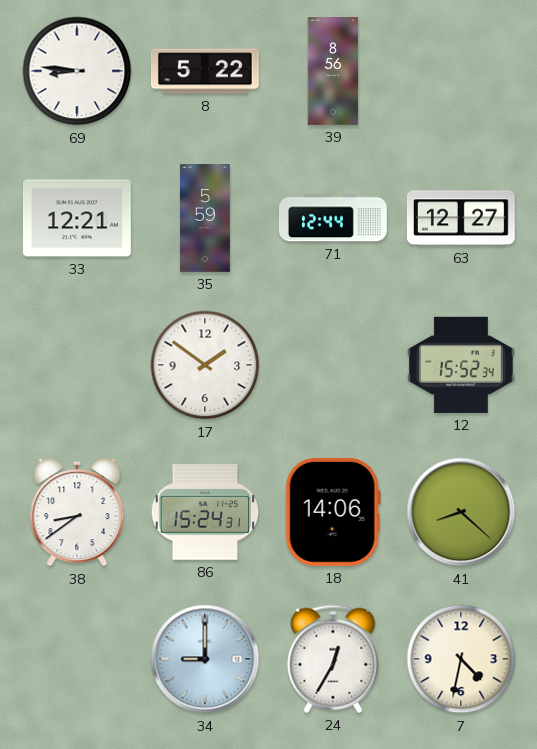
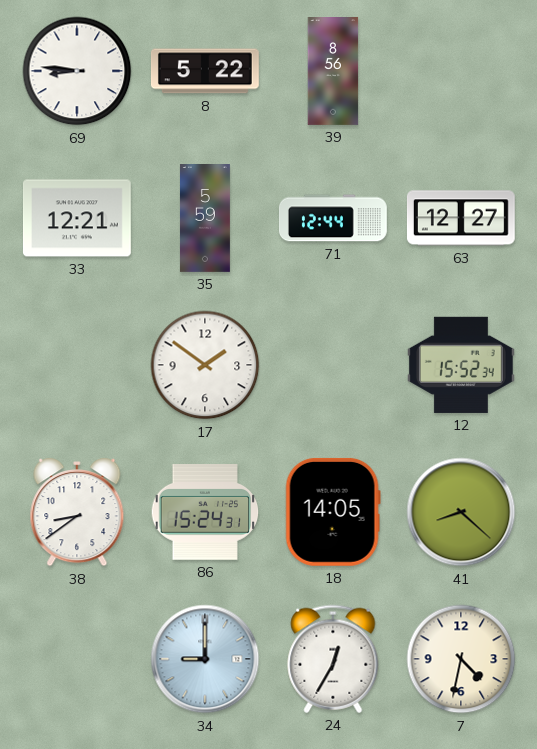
18: 14:06 -> 14:05 (333, 512)
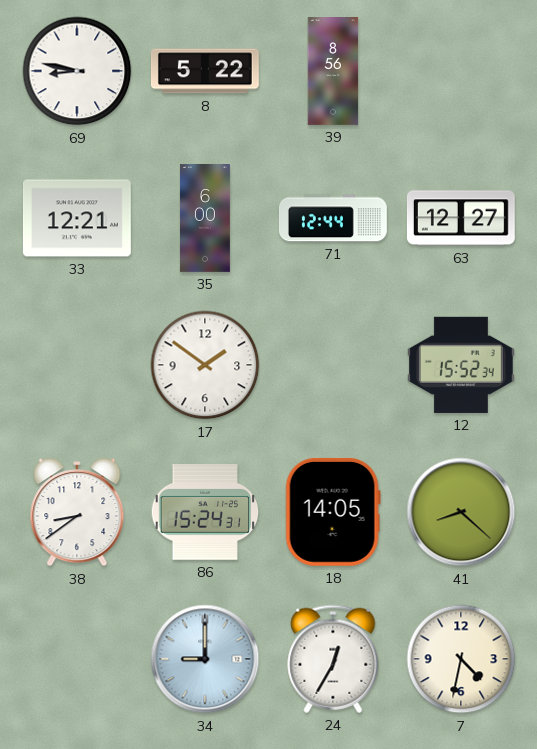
69: 8:46 -> 8:47 (77, 71)
35: 5:59 -> 6:00 (205, 219)
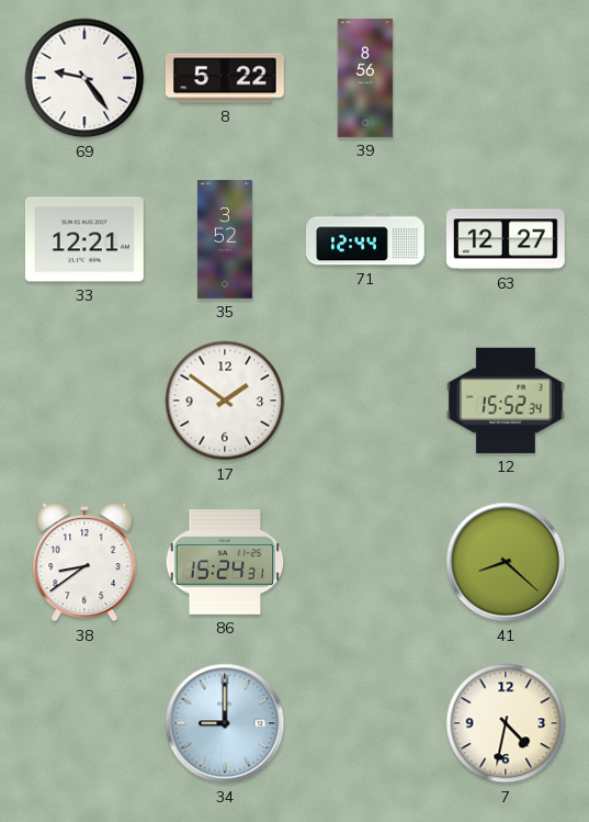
69: 8:47 -> 9:24 (84, 78)
35: 6:00 -> 3:52 (225, 240)
18: 14:05 -> none (333, 512)
24: 12:35 -> none (333, 659)
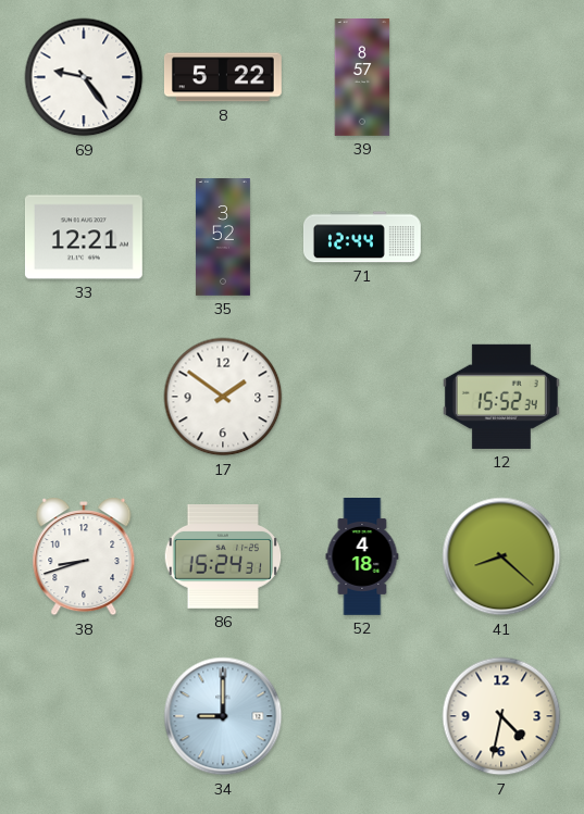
39: 8:56 -> 8:57 (362, 78)
63: 12:27 -> none (506, 239)
38: 8:39 -> 8:42 (84, 558)
52: none -> 4:18 (362, 558)
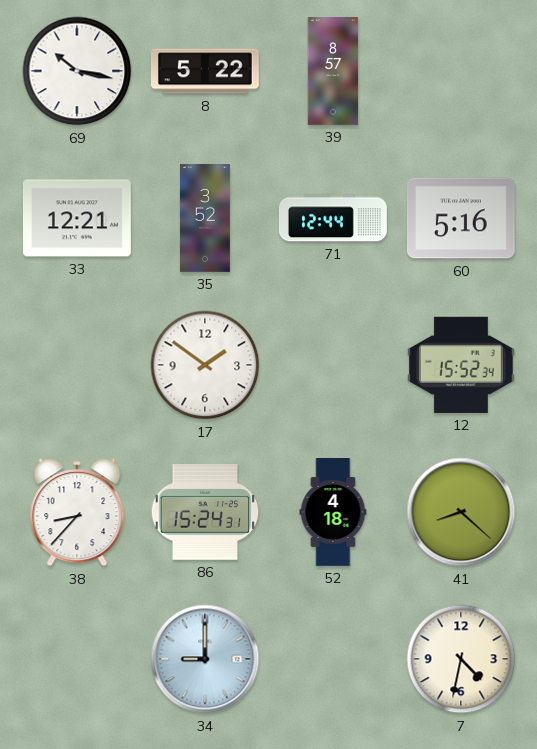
69: 9:24 -> 10:17 (77, 71)
60: none -> 5:16 (461, 218)
38: 8:42 -> 8:37 (77, 513)
